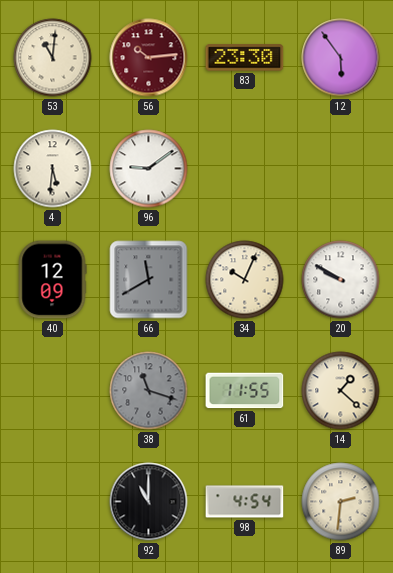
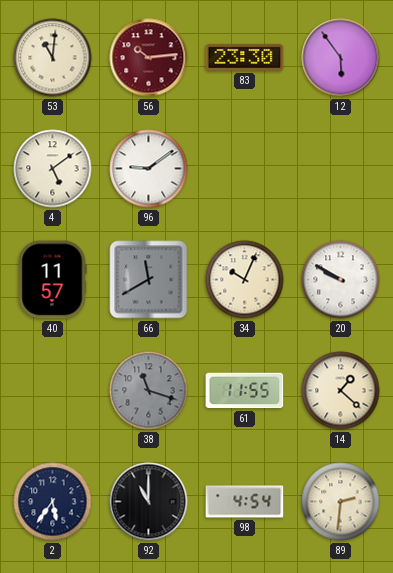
4: 5:31 -> 5:09 (53, 169)
40: 12:09 -> 11:57 (52, 280)
2: none -> 5:36 (53, 502)
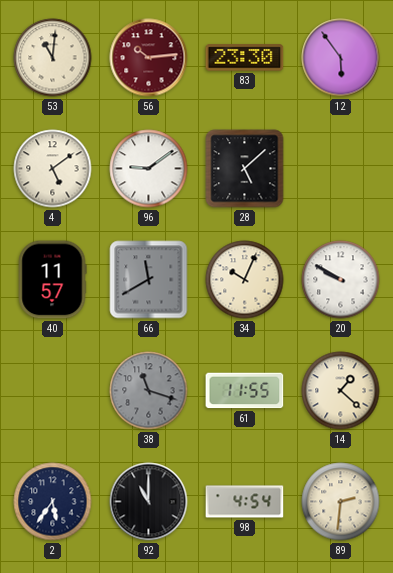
28: none -> 5:08 (245, 169)
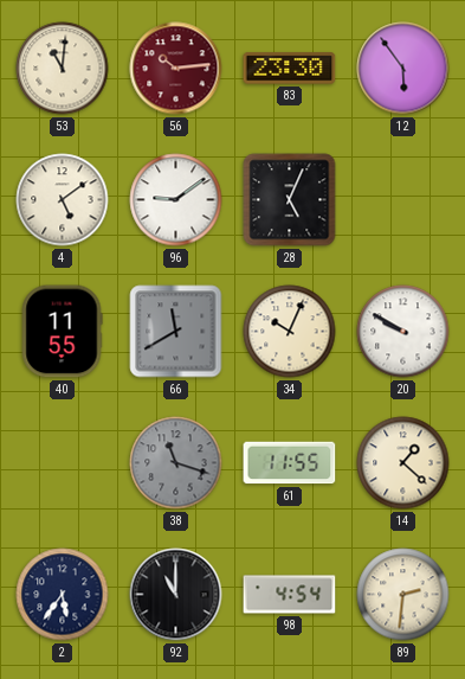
28: 5:08 -> 5:04 (290, 200)
40: 11:57 -> 11:55 (62, 332)
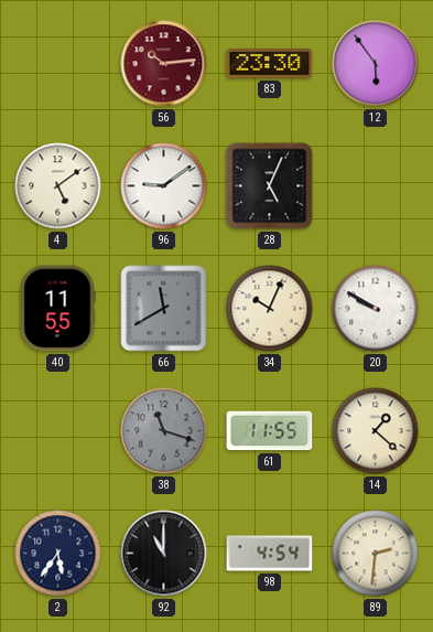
53: 11:01 -> none (63, 69)
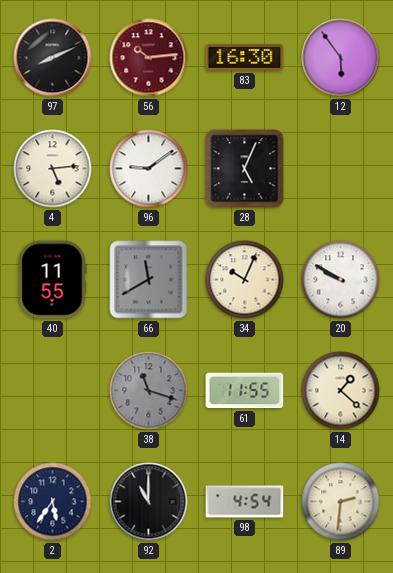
97: none -> 8:11 (53, 58)
83: 23:30 -> 16:30 (245, 58)
4: 5:09 -> 5:14 (53, 169)
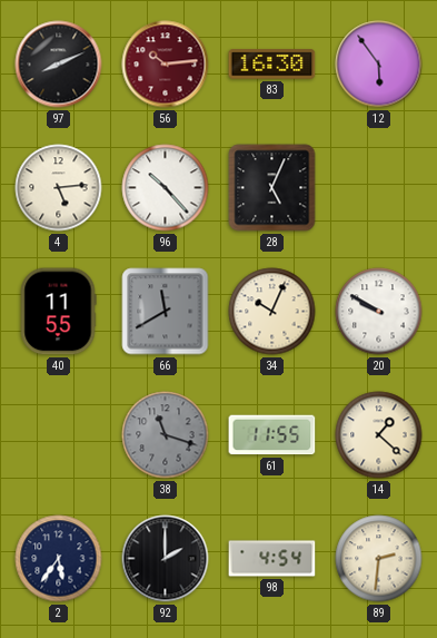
96: 9:09 -> 10:23 (166, 188)
92: 11:00 -> 2:00 (166, 559)
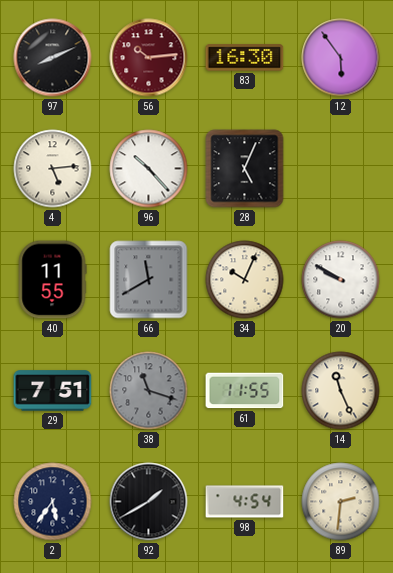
29: none -> 7:51 (53, 391)
14: 1:22 -> 11:26 (341, 391)
92: 2:00 -> 1:40 (149, 502)
